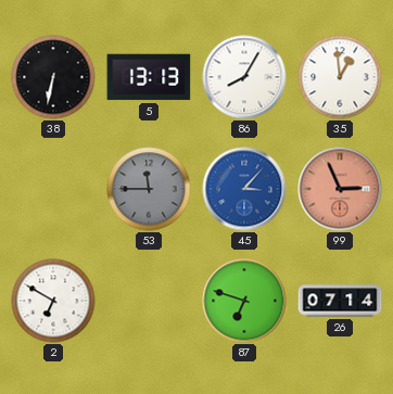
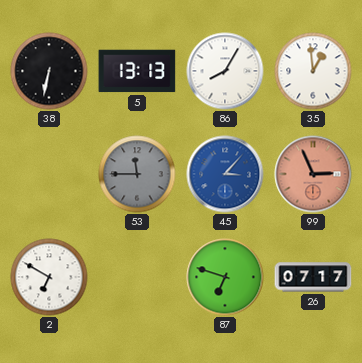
26: 07:14 -> 07:17 (313, 277)
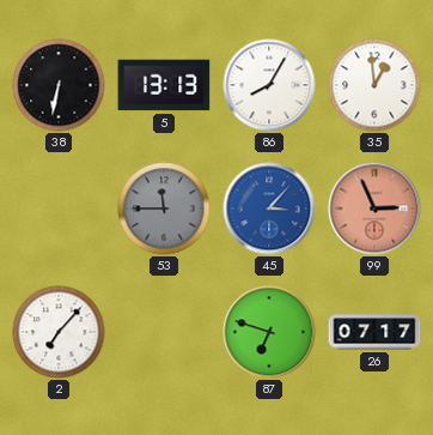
2: 6:50 -> 7:07 (59, 332)
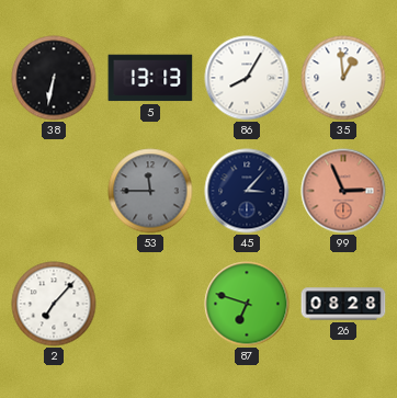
45 dial: blue -> navy (247, 191)
26: 07:17 -> 08:28 (343, 304)
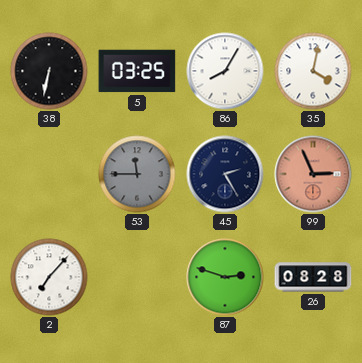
5: 13:13 -> 03:25 (137, 71)
35: 12:59 -> 4:02 (313, 71)
45: 3:07 -> 2:25 (225, 174)
87: 6:48 -> 2:48 (225, 277)
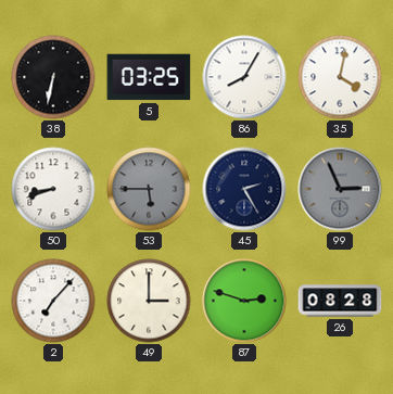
50: none -> 8:42 (53, 189)
53: 11:45 -> 5:45 (149, 189)
99 dial: salmon -> grey (340, 189)
49: none -> 3:00 (149, 301)
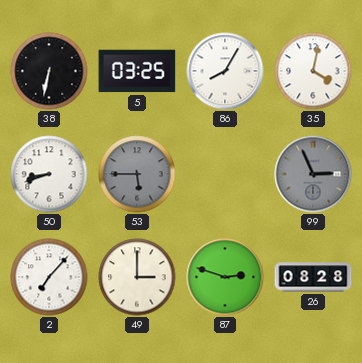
45: 2:25 -> none (244, 189)
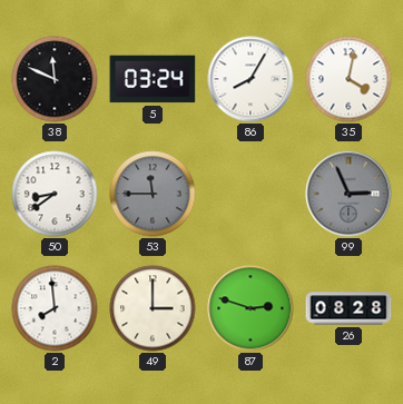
38: 6:32 -> 11:49 (55, 79)
5: 03:25 -> 03:24 (153, 79)
50: 8:42 -> 8:39 (55, 194)
53: 5:45 -> 11:45 (153, 194)
2: 7:07 -> 7:59 (55, 308)
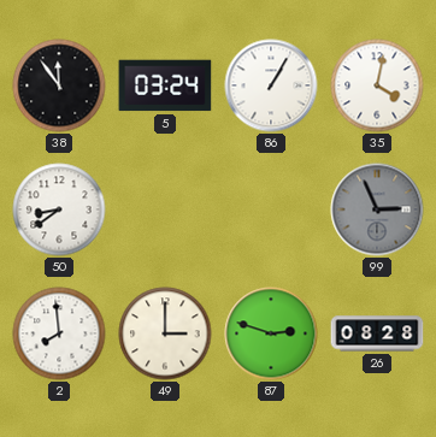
38: 11:49 -> 11:54 (59, 85)
86: 8:05 -> 1:05 (271, 85)
53: 11:45 -> none (153, 194)
